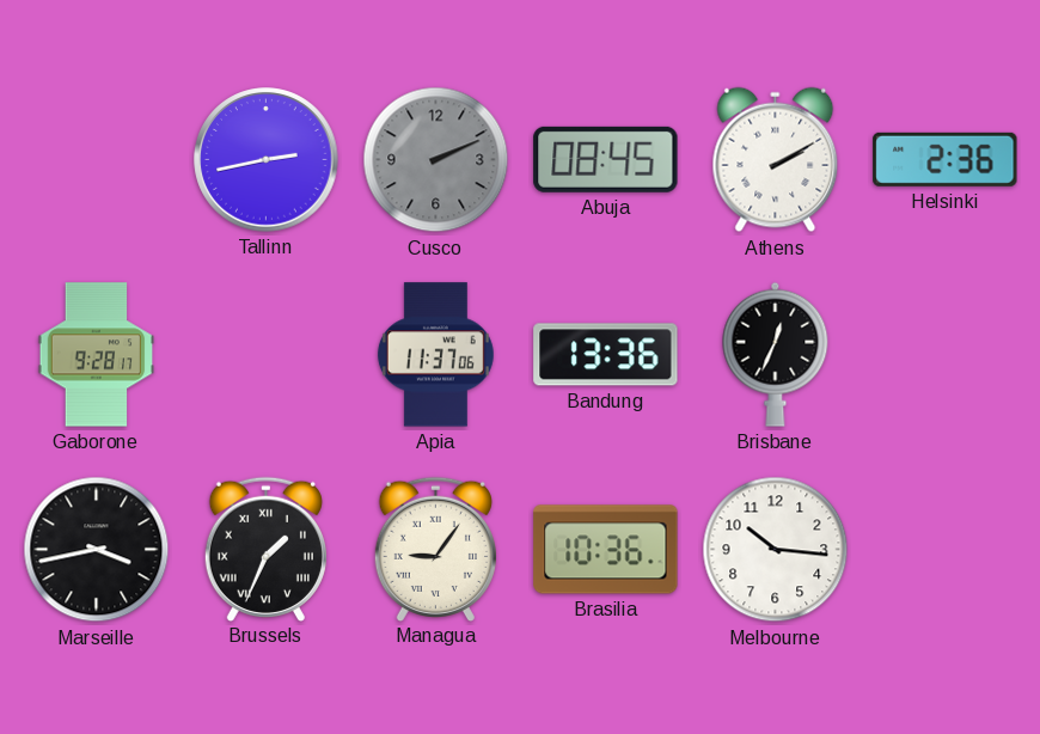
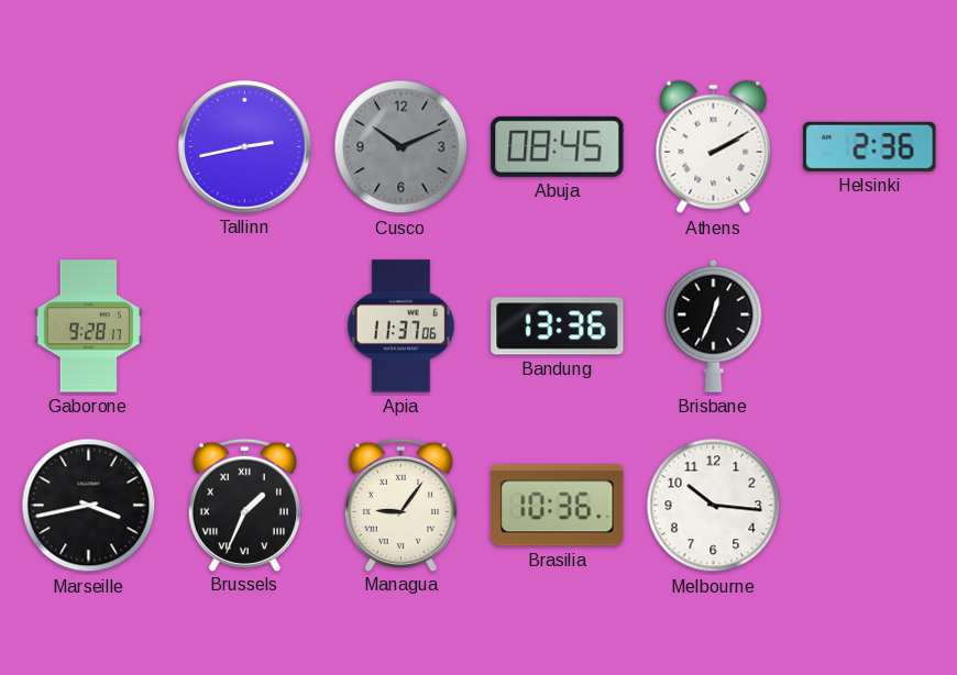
Cusco: 2:11 -> 10:11 (402, 147)
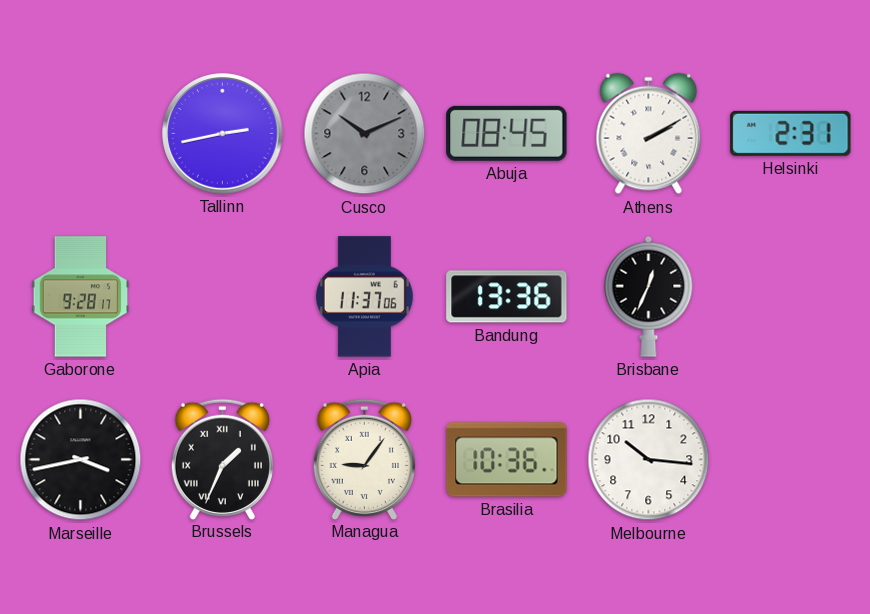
Helsinki: 2:36 -> 2:31 (791, 133)
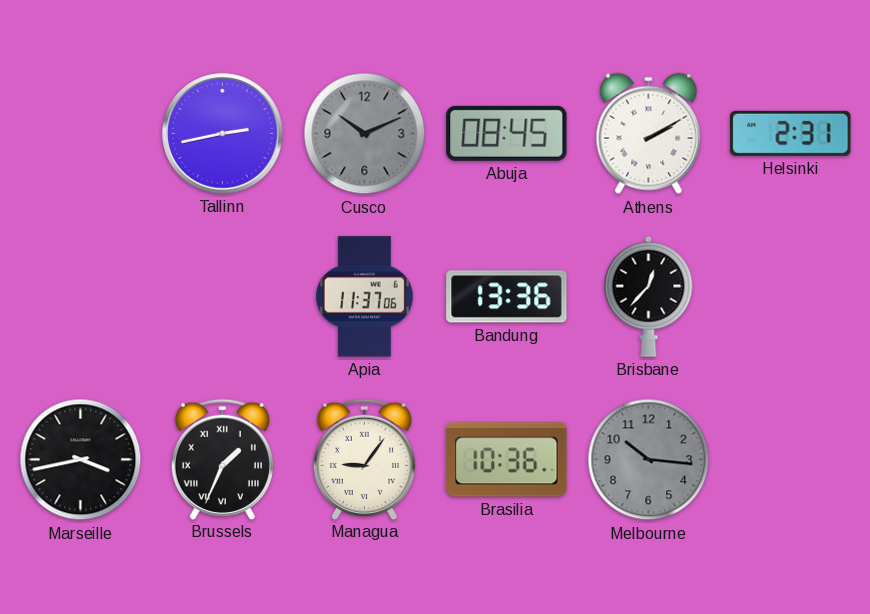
Gaborone: 9:28 -> none (81, 297)
Brisbane: 12:34 -> 12:37 (649, 296)
Melbourne dial: white -> grey (649, 460)
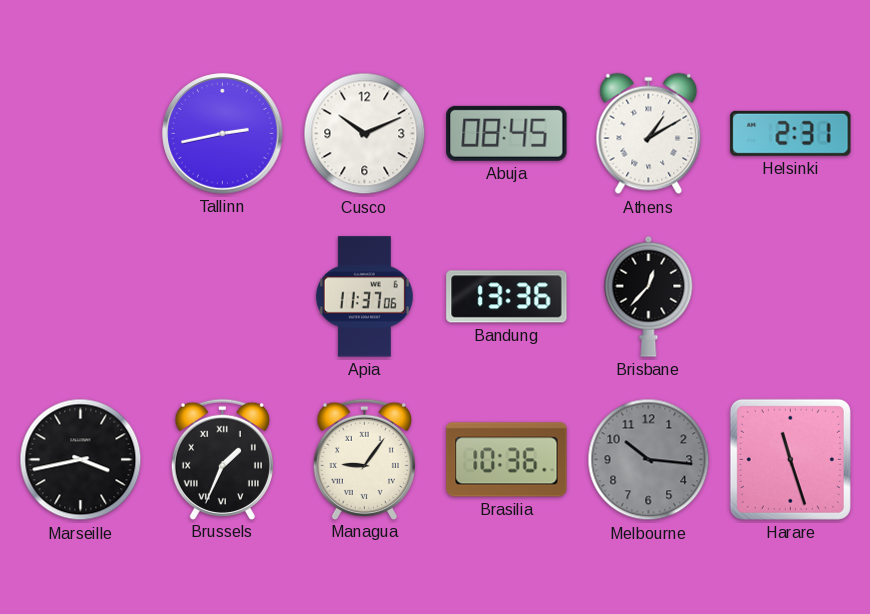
Cusco dial: grey -> white (365, 134)
Athens: 2:10 -> 1:10 (649, 134)
Harare: none -> 11:27 (790, 459)
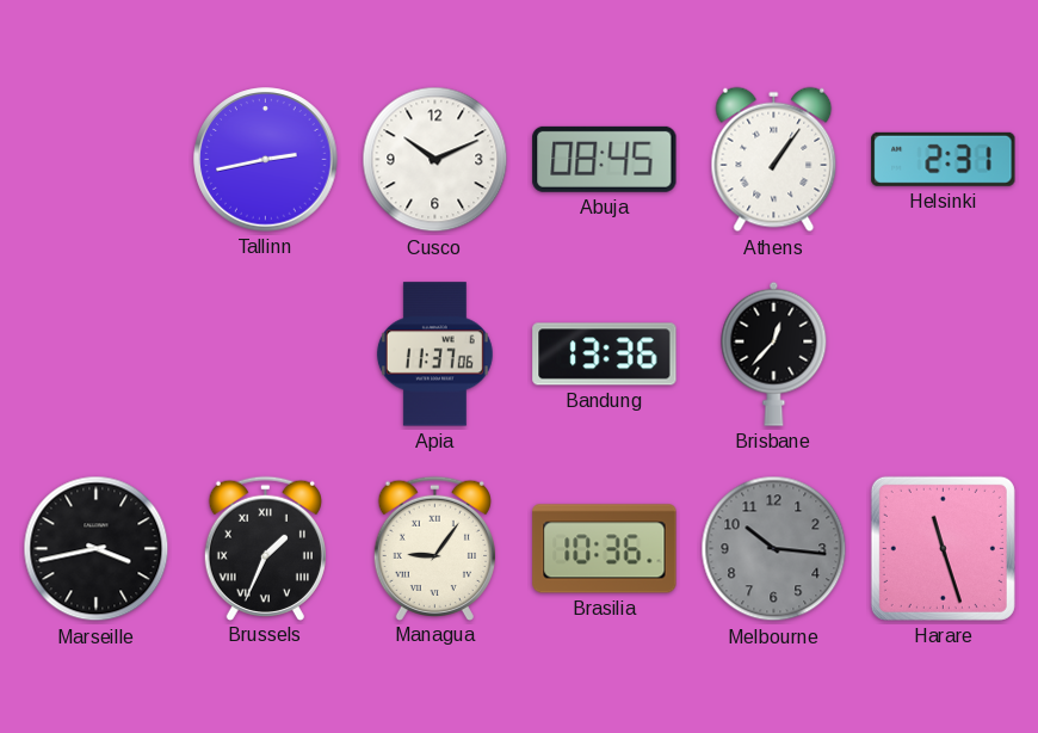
Athens: 1:10 -> 1:06 (774, 160)
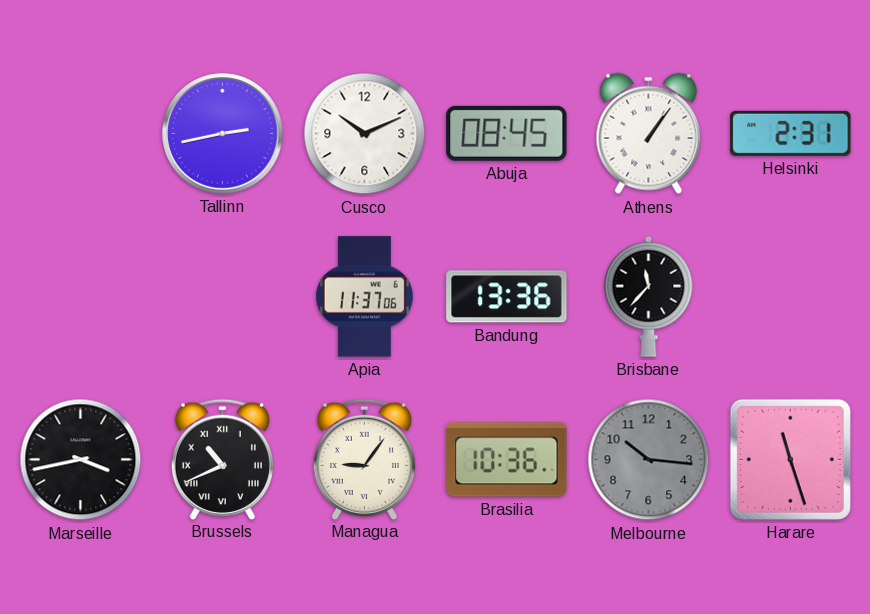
Brisbane: 12:37 -> 11:37 (649, 296)
Brussels: 1:34 -> 10:41 (222, 459)
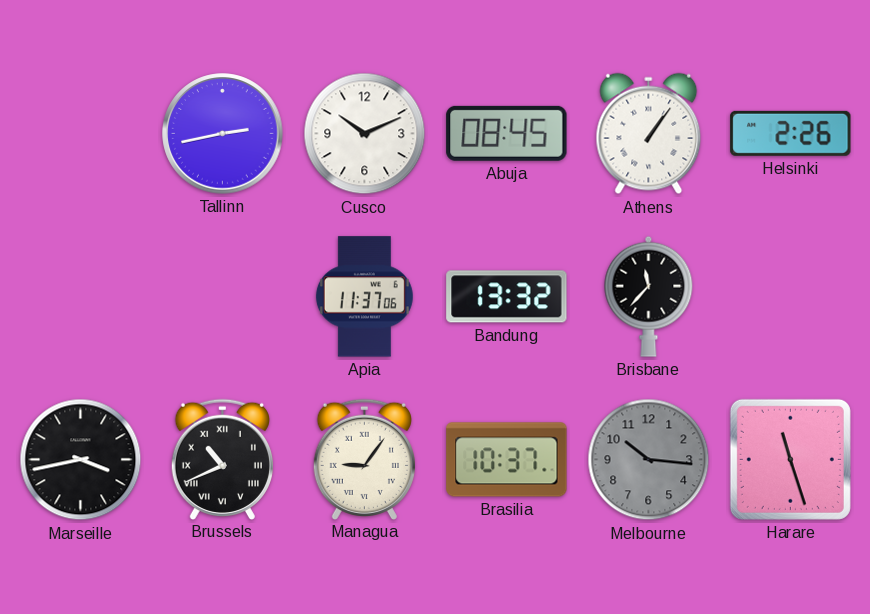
Helsinki: 2:31 -> 2:26 (791, 133)
Bandung: 13:36 -> 13:32 (507, 297)
Brasilia: 10:36 -> 10:37 (507, 460)
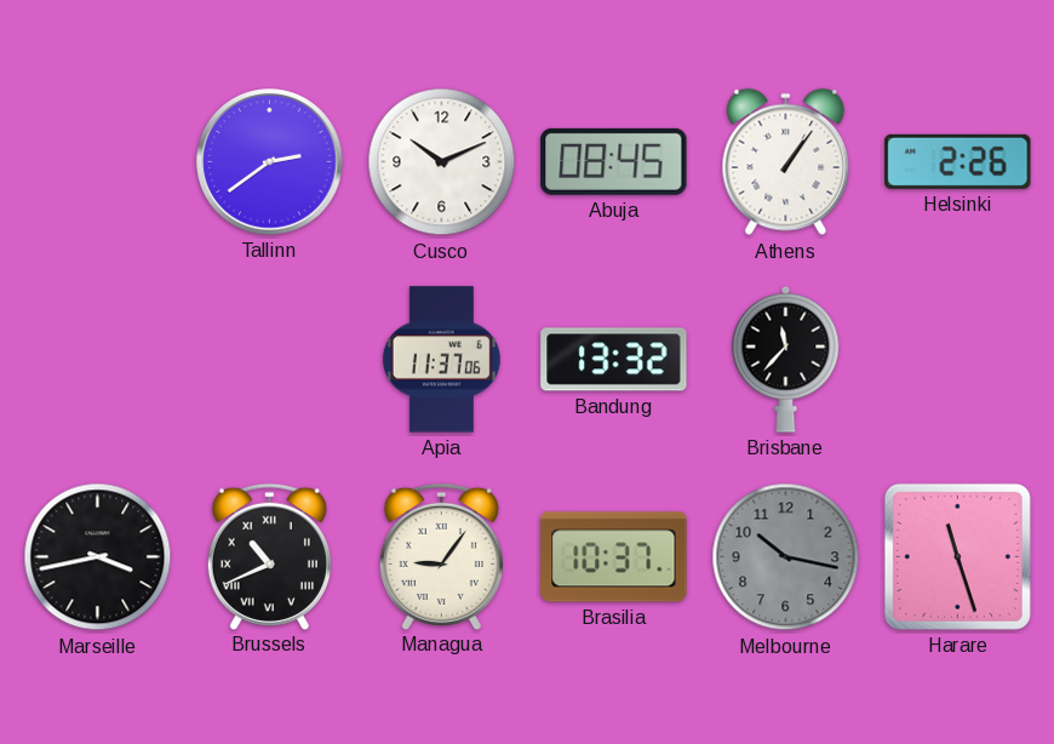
Tallinn: 2:43 -> 2:39 (270, 162)
Melbourne: 10:16 -> 10:17 (786, 557)
